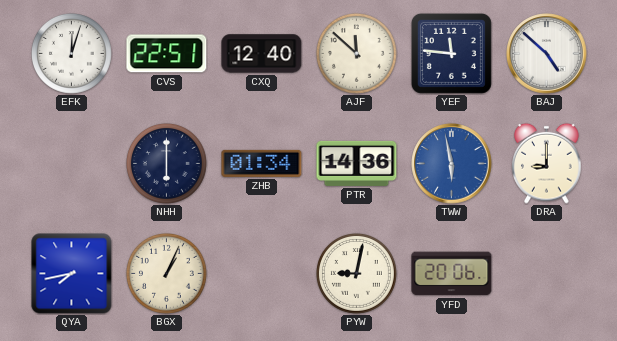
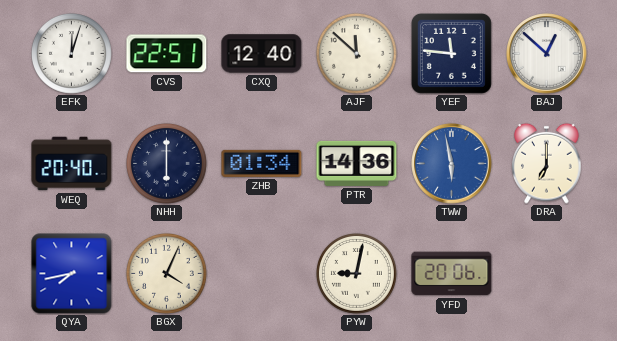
BAJ: 4:52 -> 12:52 (547, 54)
WEQ: none -> 20:40 (72, 164)
DRA: 9:00 -> 7:00 (547, 163)
BGX: 1:04 -> 4:04 (167, 274)
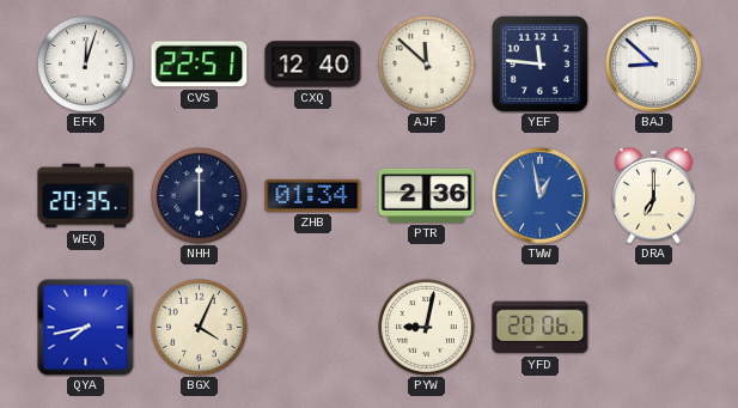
BAJ: 12:52 -> 8:52 (654, 65)
WEQ: 20:40 -> 20:35 (86, 196)
PTR: 14:36 -> 2:36 (427, 195)
TWW: 5:58 -> 12:58 (541, 196)
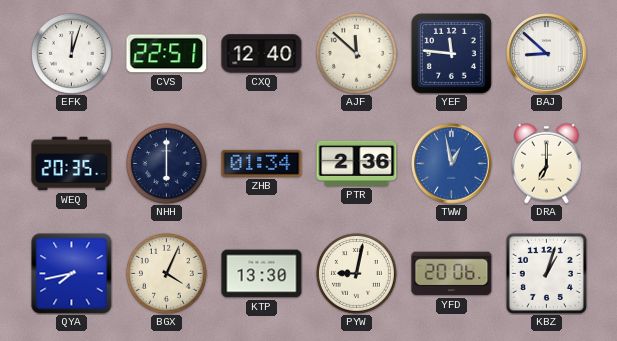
KTP: none -> 13:30 (262, 274)
KBZ: none -> 1:03 (546, 273)
